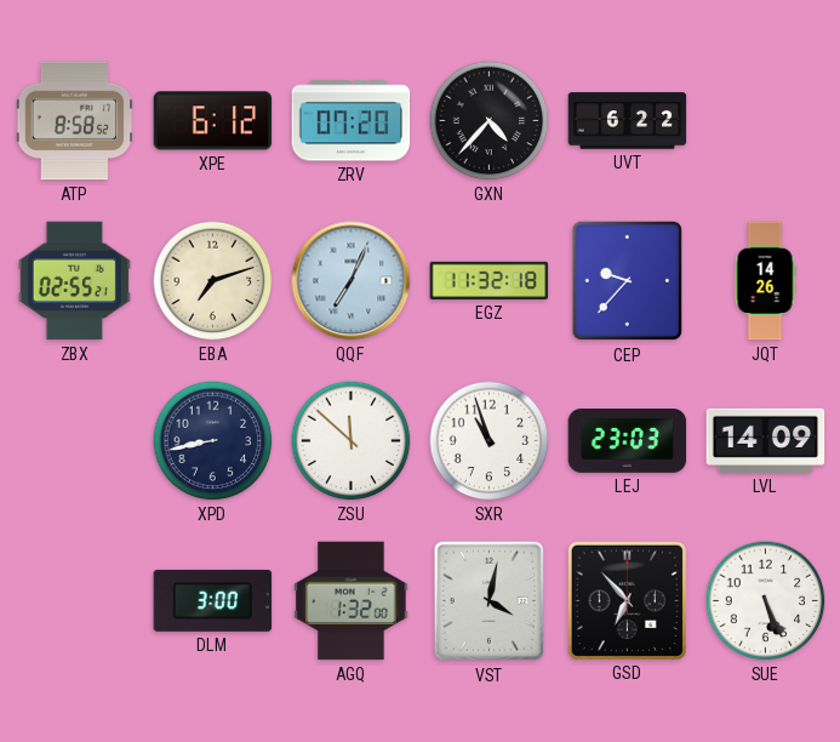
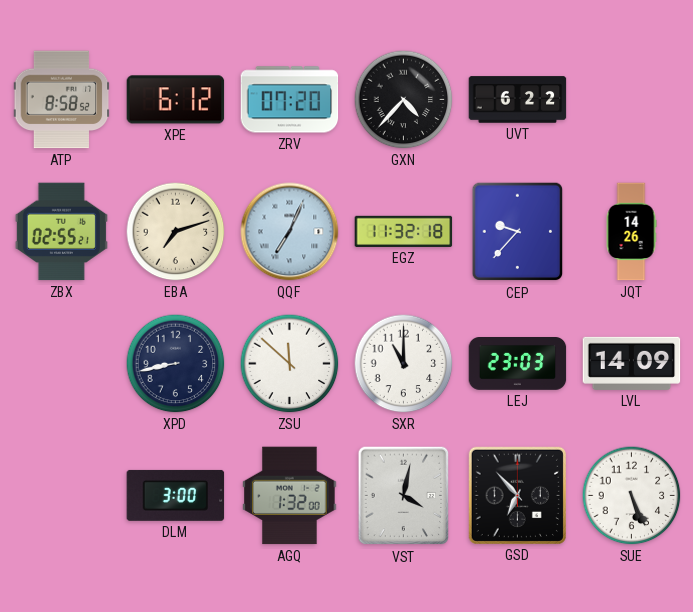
SXR: 10:57 -> 11:00 (404, 364)
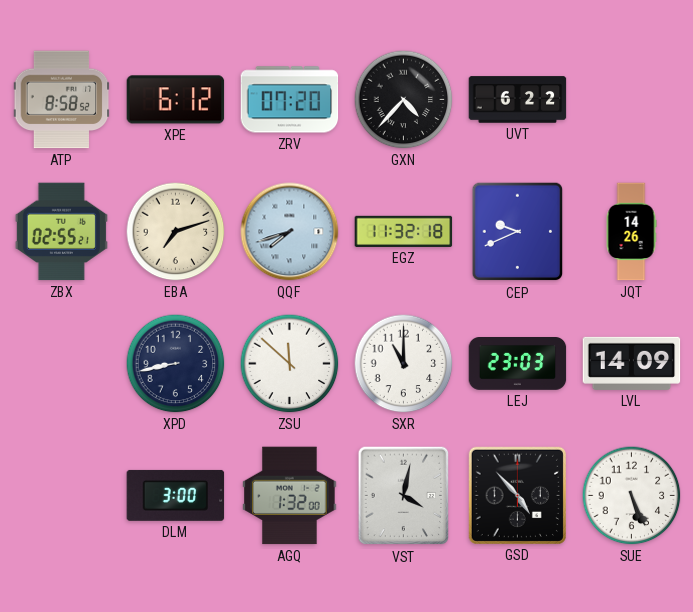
QQF: 7:04 -> 7:42 (290, 232)
CEP: 9:37 -> 9:41 (518, 232)
GSD: 6:53 -> 4:53 (517, 495)
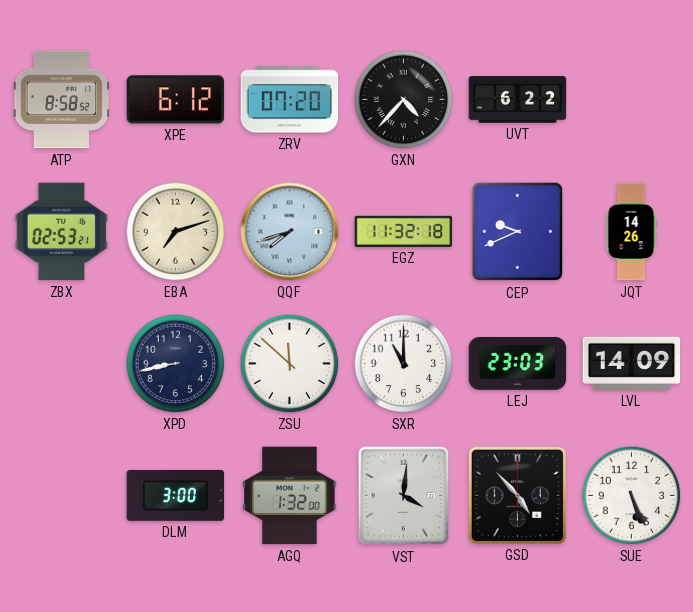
ZBX: 02:55 -> 02:53 (61, 232)
VST: 4:02 -> 4:01 (404, 496)
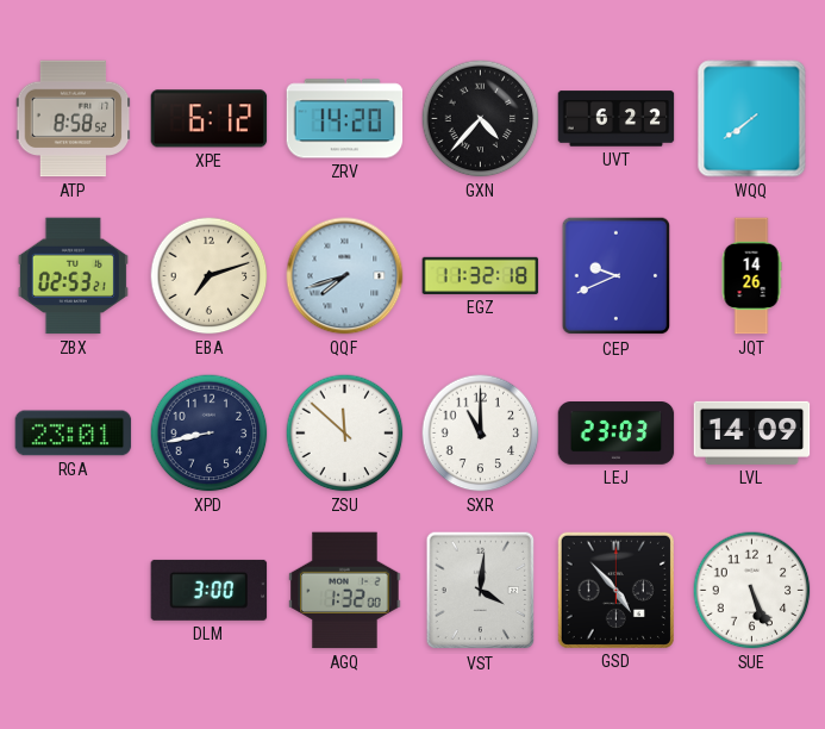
ZRV: 07:20 -> 14:20 (345, 119)
WQQ: none -> 7:39 (752, 119)
RGA: none -> 23:01 (74, 434)
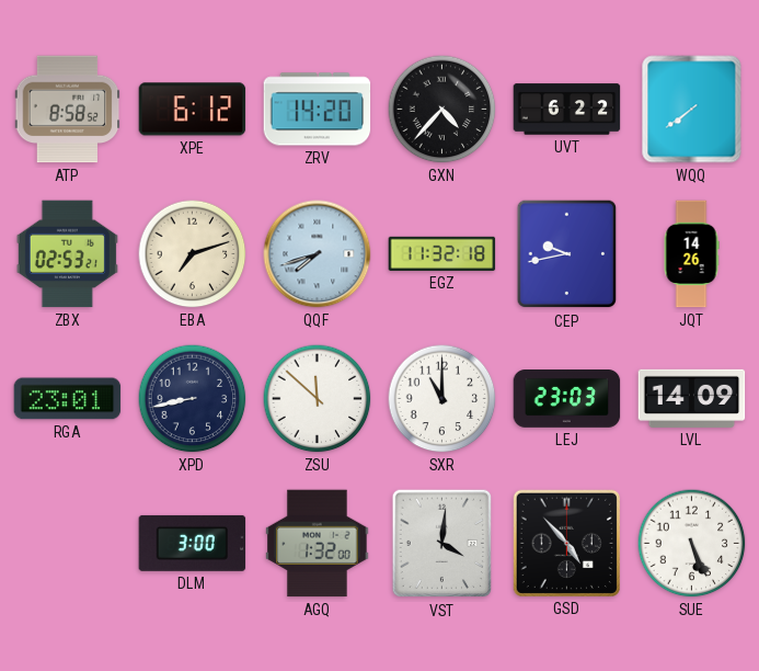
CEP: 9:41 -> 9:43 (567, 254)
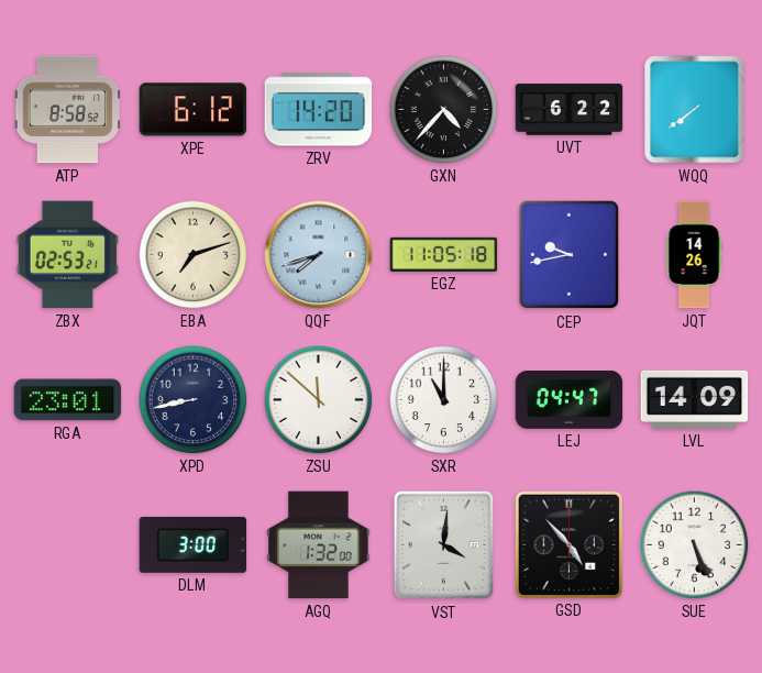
EGZ: 11:32 -> 11:05 (444, 254)
LEJ: 23:03 -> 04:47 (570, 400)
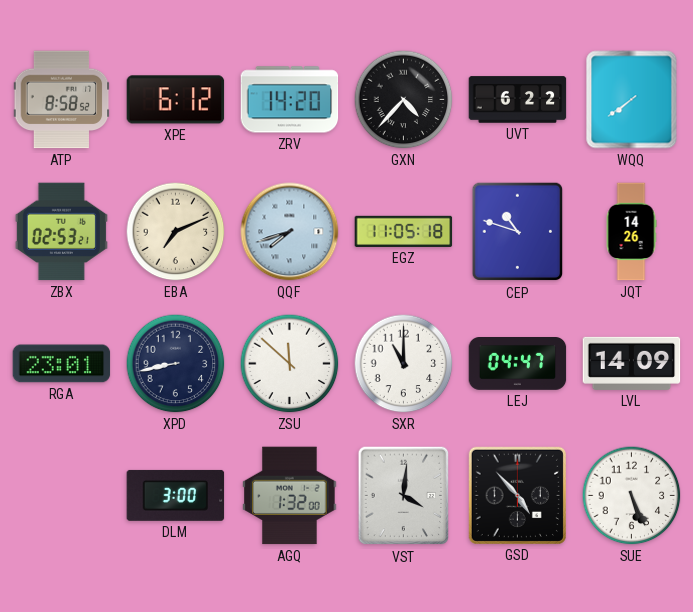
EBA: 7:12 -> 7:11 (176, 232)
CEP: 9:43 -> 10:48 (518, 232)
